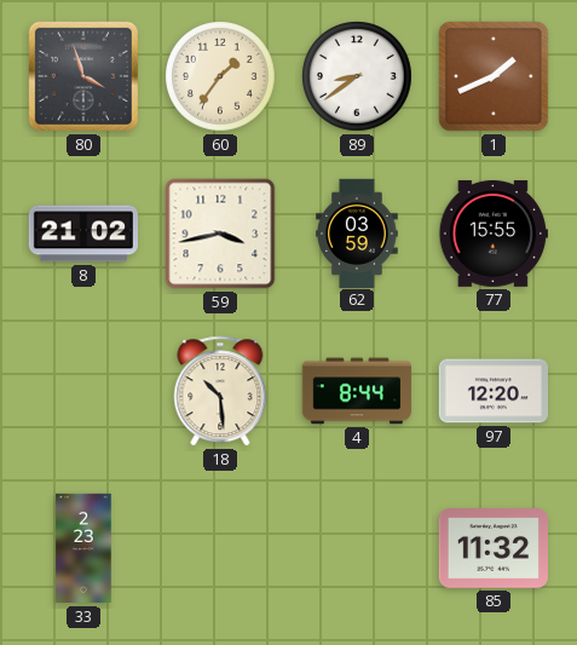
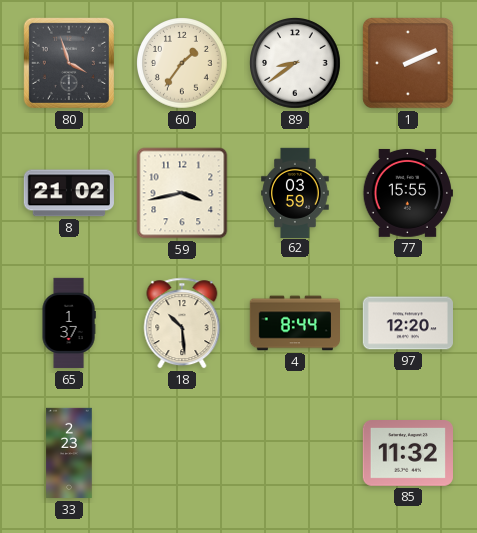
1: 1:41 -> 2:11 (408, 63)
65: none -> 1:37 (69, 323)
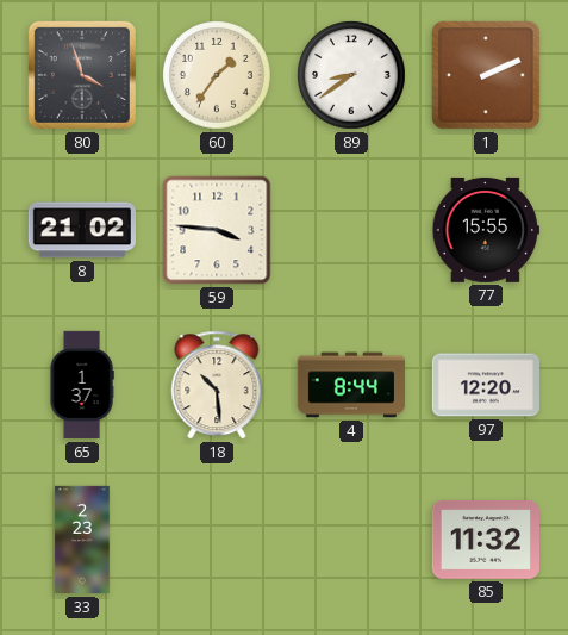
59: 3:43 -> 3:46 (217, 230)
62: 03:59 -> none (295, 192)
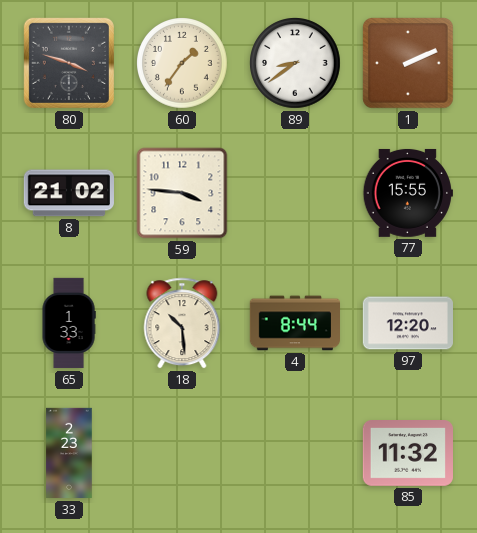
80: 3:57 -> 3:48 (69, 63)
65: 1:37 -> 1:33 (69, 323)
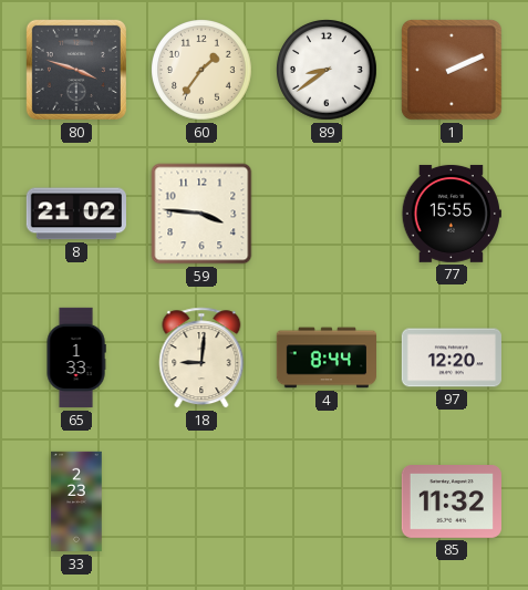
18: 10:29 -> 9:01 (201, 358)
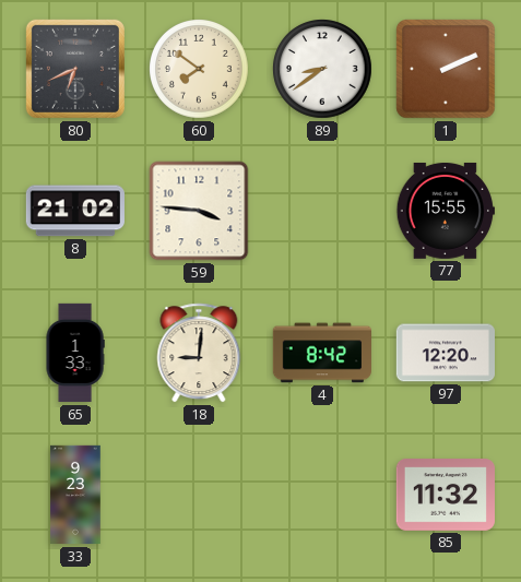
80: 3:48 -> 6:41 (75, 69)
60: 1:36 -> 7:51 (200, 70)
4: 8:44 -> 8:42 (321, 353)
33: 2:23 -> 9:23 (75, 495)
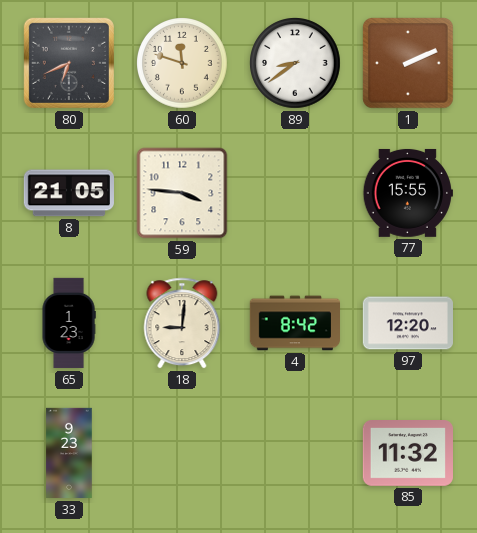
60: 7:51 -> 11:48 (183, 64)
8: 21:02 -> 21:05 (69, 193)
65: 1:33 -> 1:23 (69, 323)
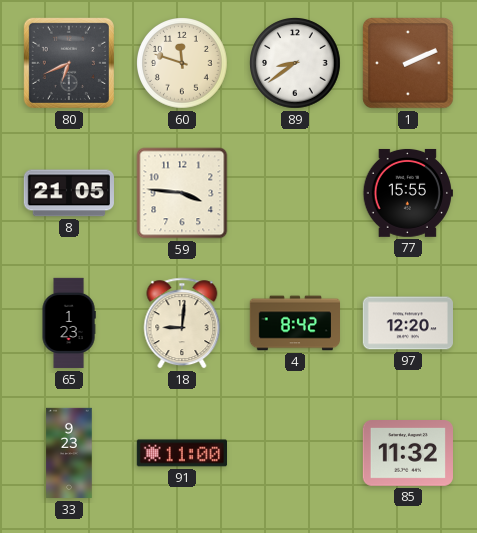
91: none -> 11:00 (181, 453)
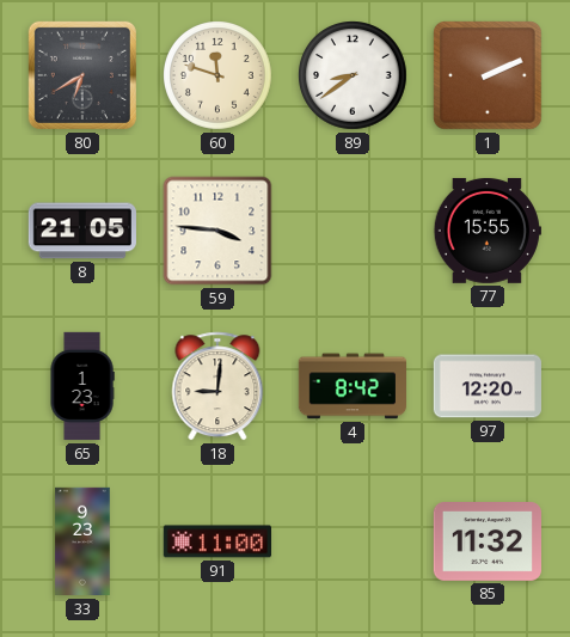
80: 6:41 -> 6:40 (82, 75)
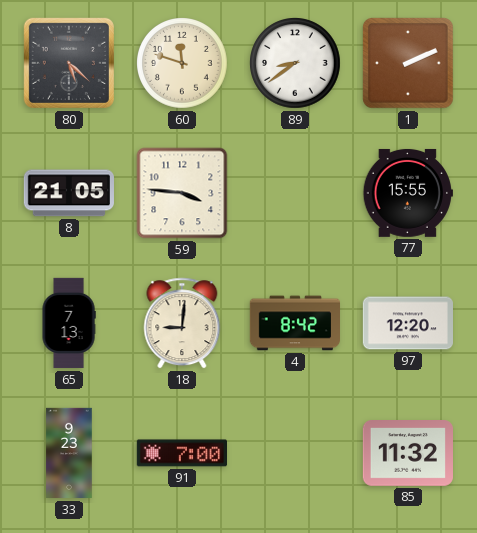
80: 6:40 -> 5:22 (69, 63)
65: 1:23 -> 7:13 (69, 323)
91: 11:00 -> 7:00 (181, 453)
